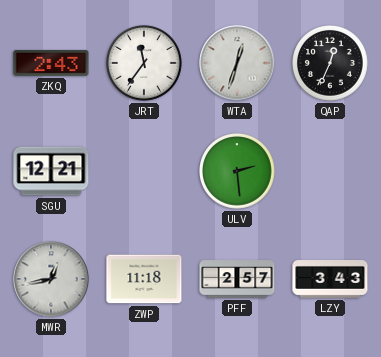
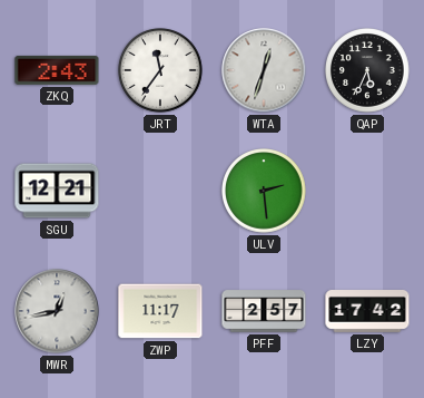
QAP: 12:34 -> 5:34 (368, 71)
ZWP: 11:18 -> 11:17 (160, 311)
LZY: 3:43 -> 17:42 (367, 312)
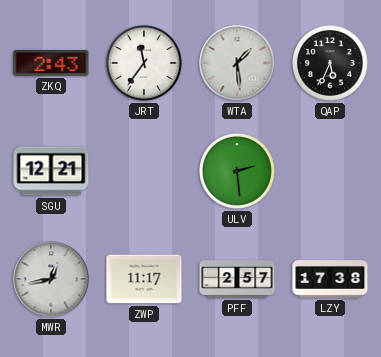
WTA: 12:33 -> 1:29 (237, 63)
LZY: 17:42 -> 17:38 (330, 280)
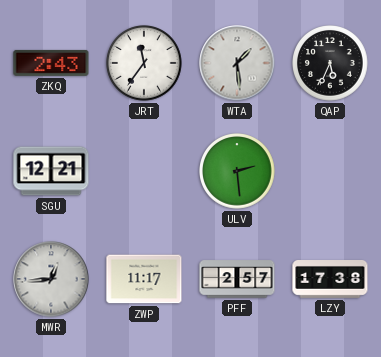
MWR: 12:43 -> 12:44 (51, 279)
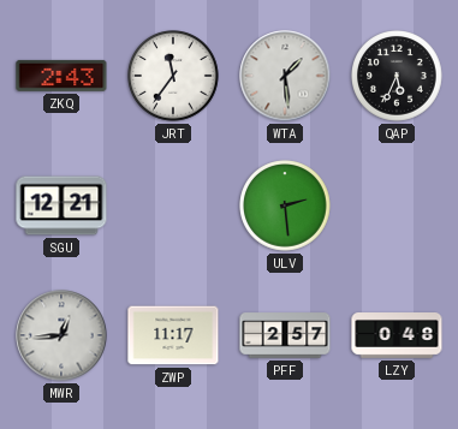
LZY: 17:38 -> 0:48 (397, 336)
